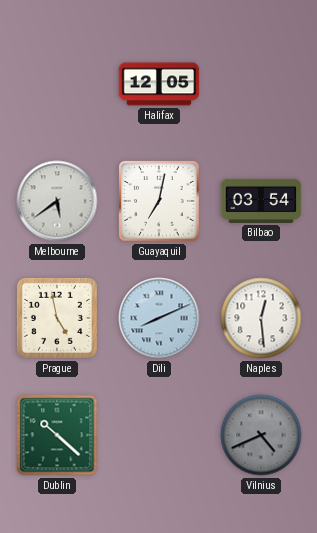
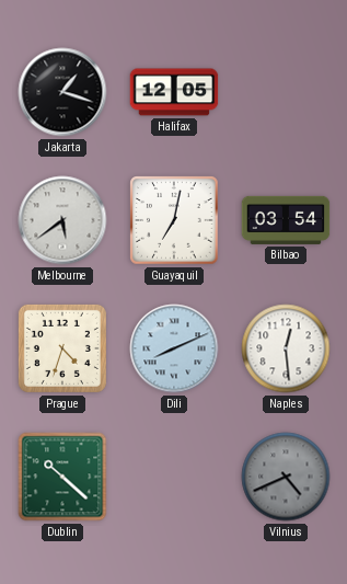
Jakarta: none -> 1:18 (62, 92)
Prague: 4:58 -> 4:33 (62, 348)
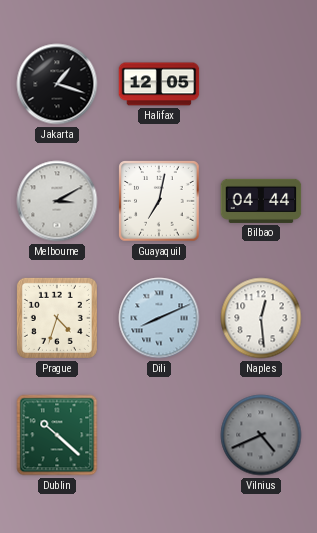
Melbourne: 5:39 -> 3:10 (57, 201)
Bilbao: 03:54 -> 04:44 (261, 201)
